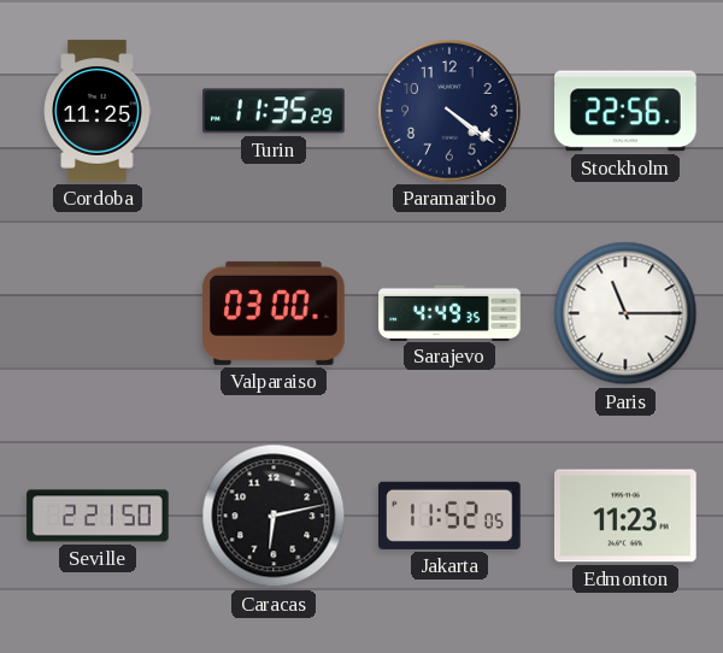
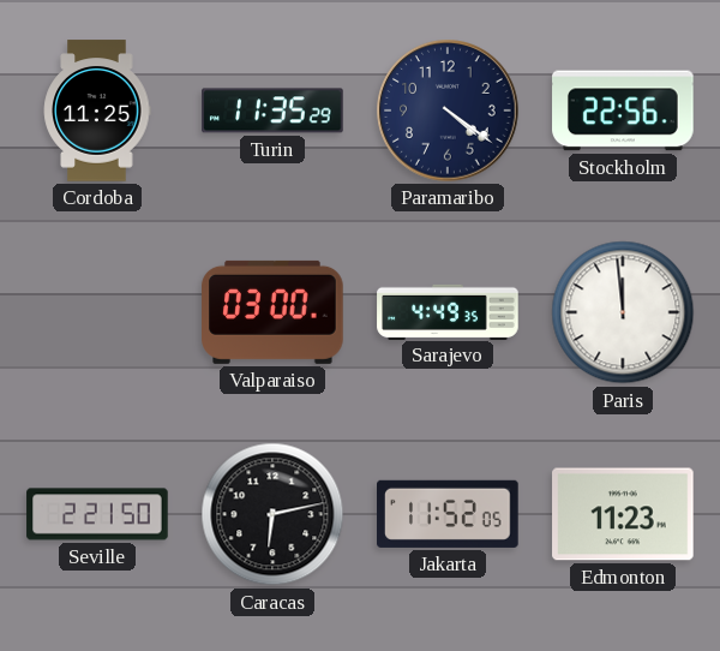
Paris: 11:15 -> 11:59 (623, 312)
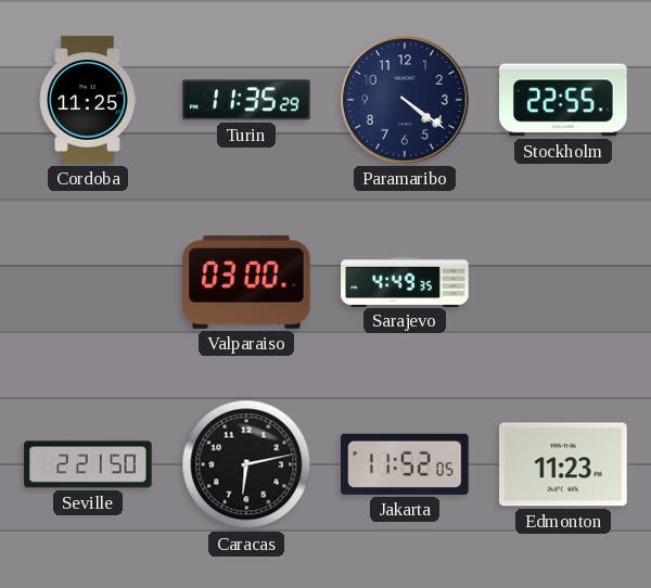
Stockholm: 22:56 -> 22:55 (563, 100)
Paris: 11:59 -> none (623, 312)
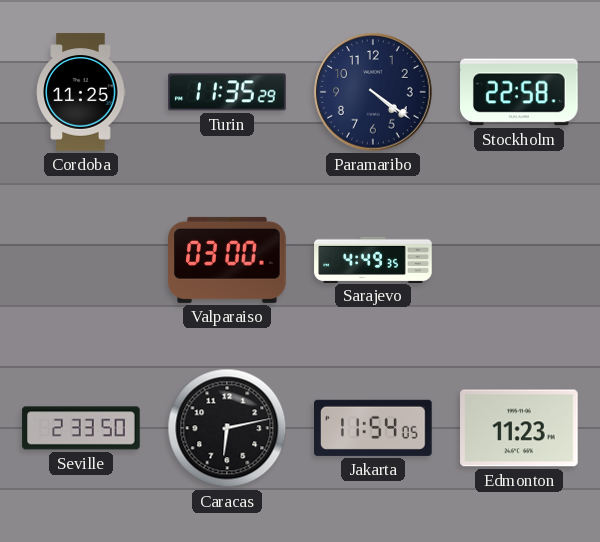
Stockholm: 22:55 -> 22:58 (519, 92)
Seville: 2:21 -> 2:33 (81, 428)
Jakarta: 11:52 -> 11:54 (374, 428)
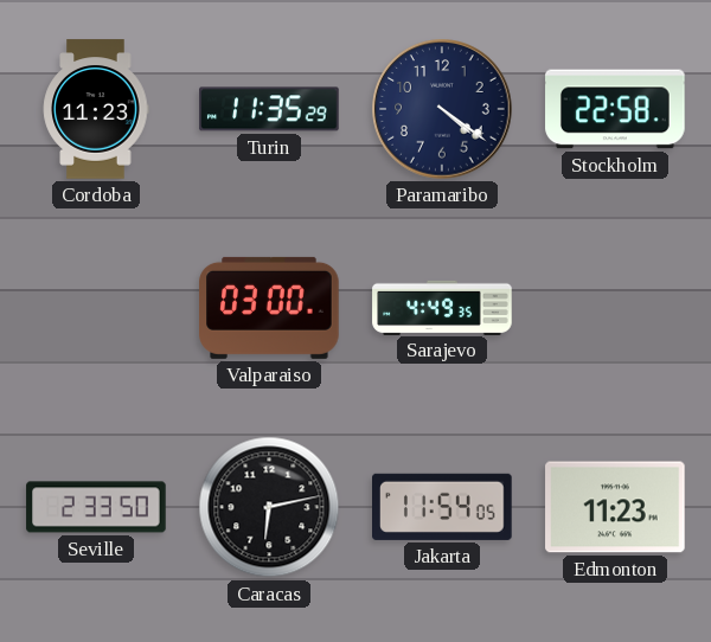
Cordoba: 11:25 -> 11:23 (96, 109)
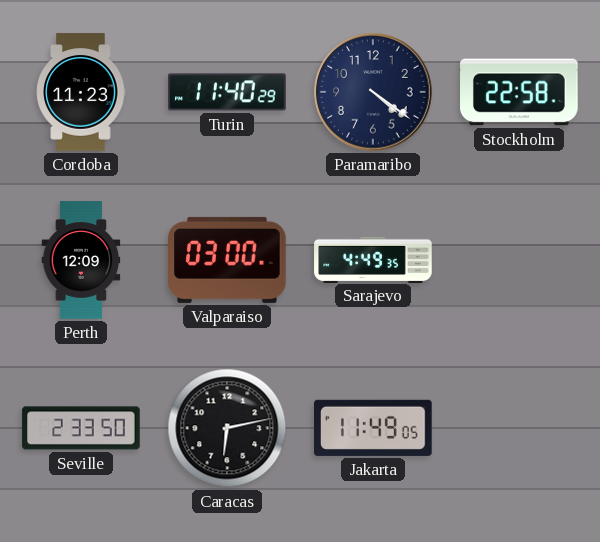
Turin: 11:35 -> 11:40 (227, 92)
Perth: none -> 12:09 (81, 260)
Jakarta: 11:54 -> 11:49 (374, 428)
Edmonton: 11:23 -> none (615, 507)
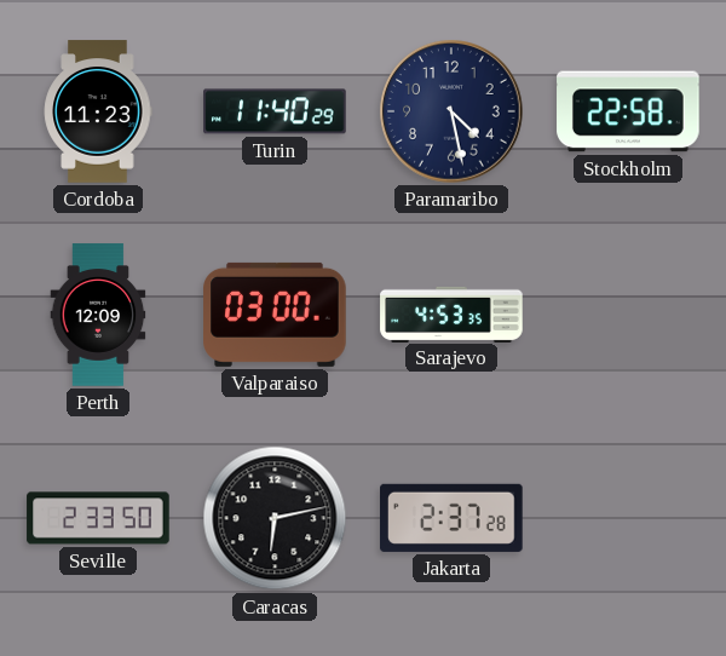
Paramaribo: 4:21 -> 4:28 (451, 111)
Sarajevo: 4:49 -> 4:53 (451, 313)
Jakarta: 11:49 -> 2:37 (453, 518)
